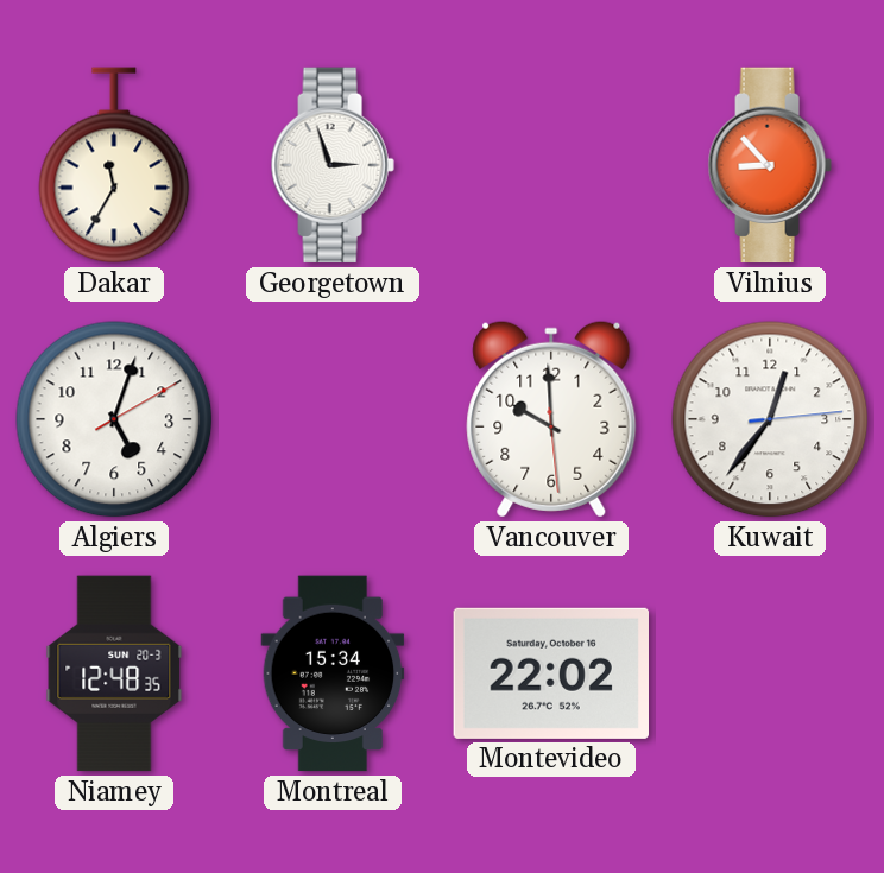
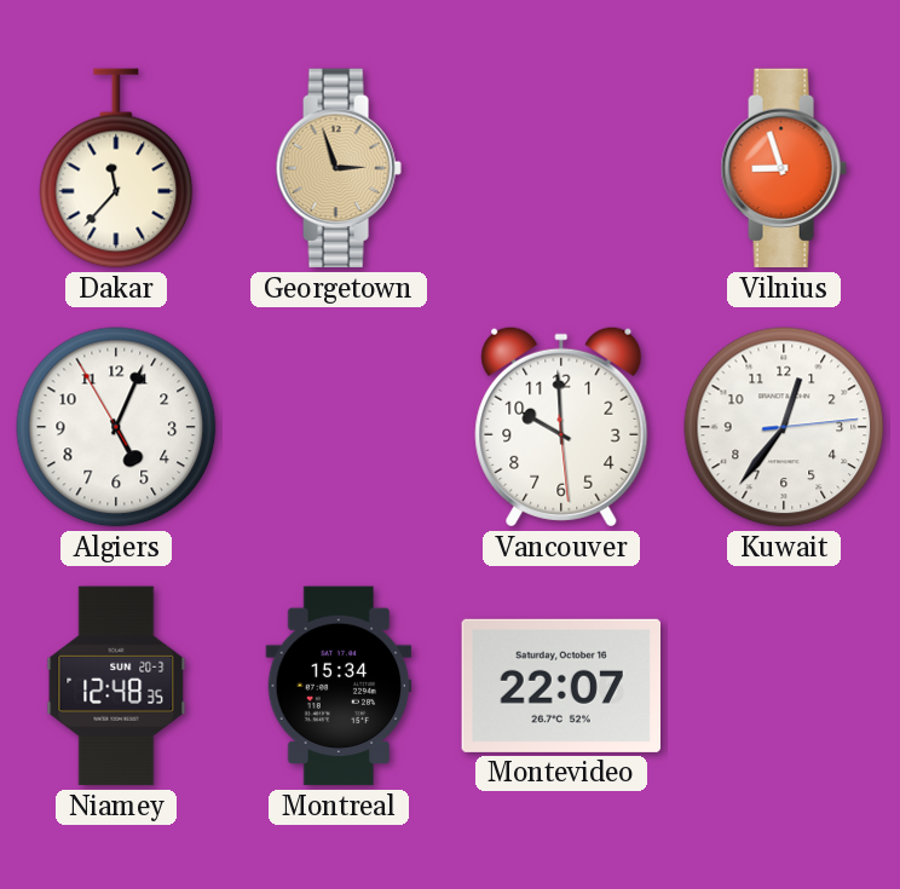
Dakar: 11:35 -> 11:37 (116, 168)
Georgetown dial: white -> champagne (339, 168)
Vilnius: 8:53 -> 8:57 (784, 168)
Algiers: 5:03:10 -> 5:03:55 (116, 427)
Montevideo: 22:02 -> 22:07 (560, 686)
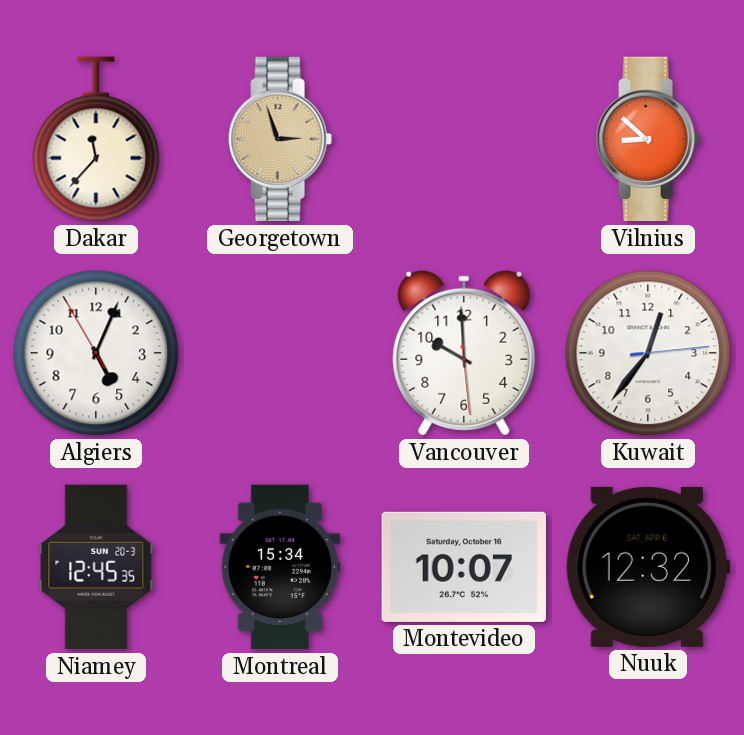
Vilnius: 8:57 -> 8:52 (648, 139)
Niamey: 12:48 -> 12:45 (96, 567)
Montevideo: 22:07 -> 10:07 (463, 567)
Nuuk: none -> 12:32 (647, 567)
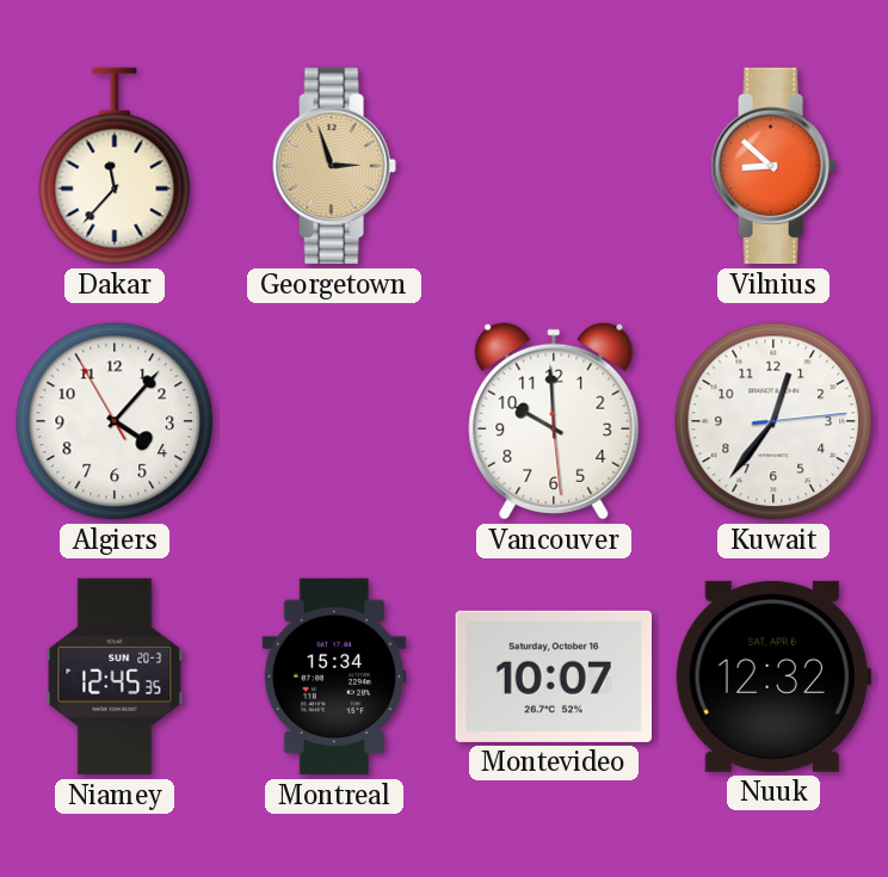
Algiers: 5:03 -> 4:06 (115, 421)
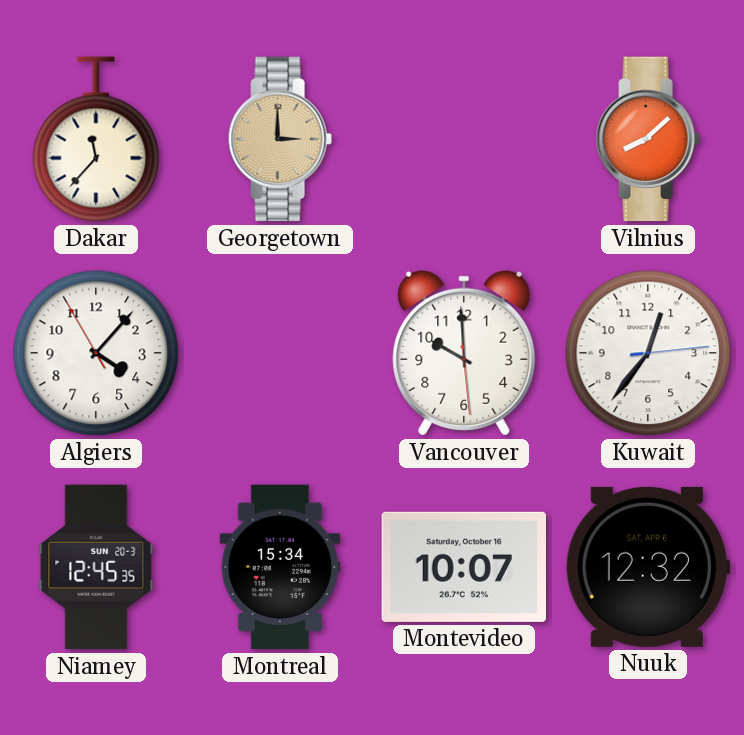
Georgetown: 2:57 -> 3:00 (280, 139)
Vilnius: 8:52 -> 8:08 (648, 139)
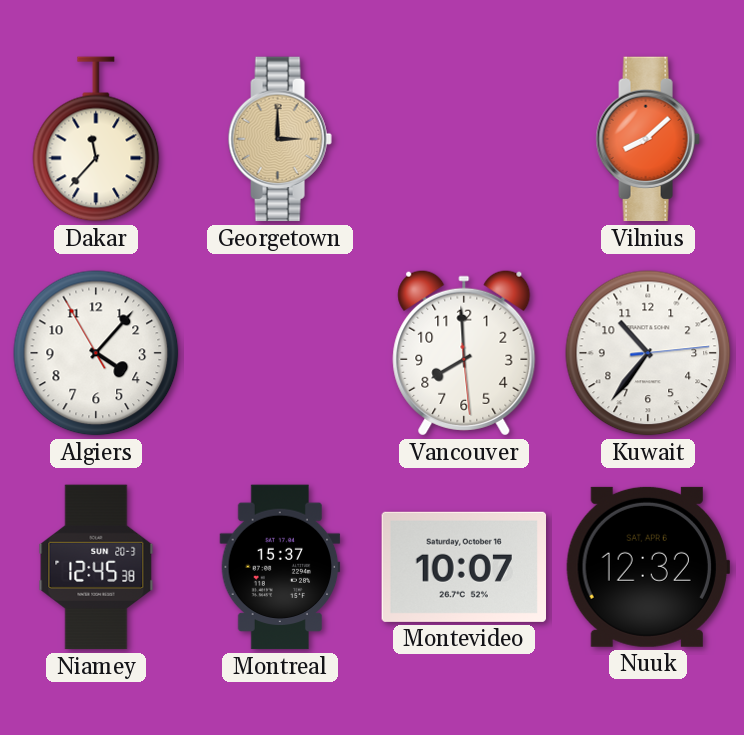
Vancouver: 9:59 -> 7:59 (464, 353)
Kuwait: 12:36 -> 10:36 (648, 353)
Niamey: 12:45:35 -> 12:45:38 (96, 567)
Montreal: 15:34 -> 15:37 (280, 567)
